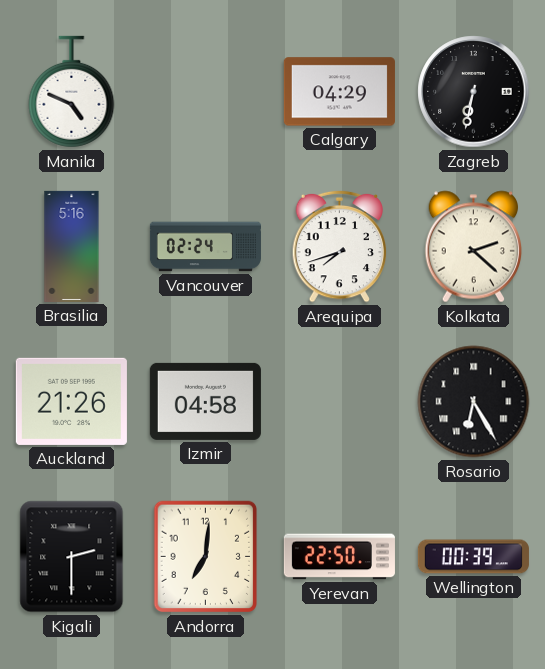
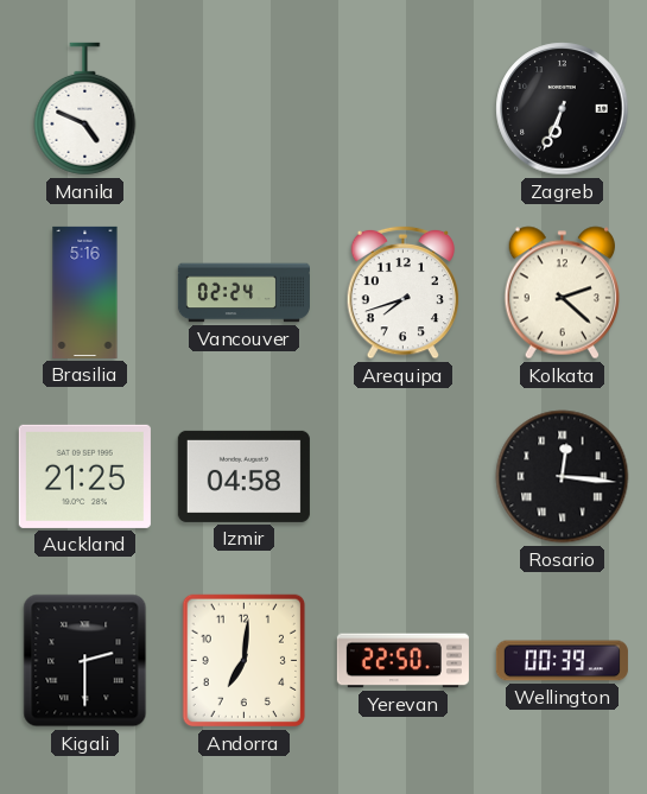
Calgary: 04:29 -> none (339, 92)
Zagreb: 6:32 -> 6:34 (563, 109)
Auckland: 21:26 -> 21:25 (84, 476)
Rosario: 6:25 -> 12:16 (563, 477)
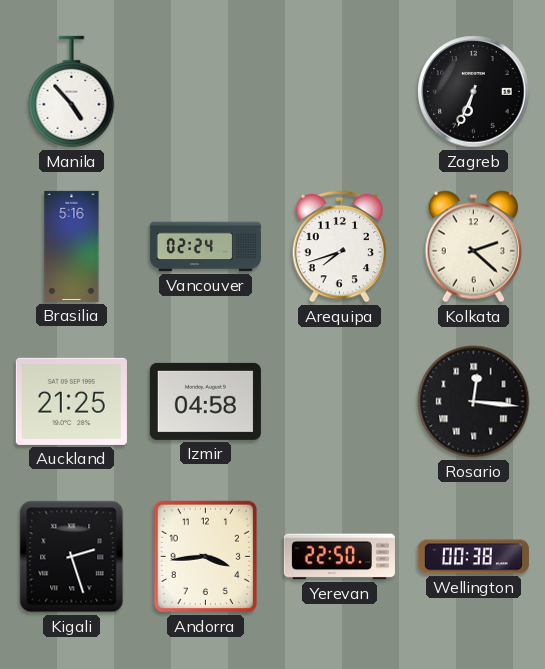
Manila: 4:49 -> 4:53 (72, 92)
Kigali: 2:30 -> 2:27 (72, 557)
Andorra: 7:01 -> 3:44 (206, 557)
Wellington: 00:39 -> 00:38 (473, 557)
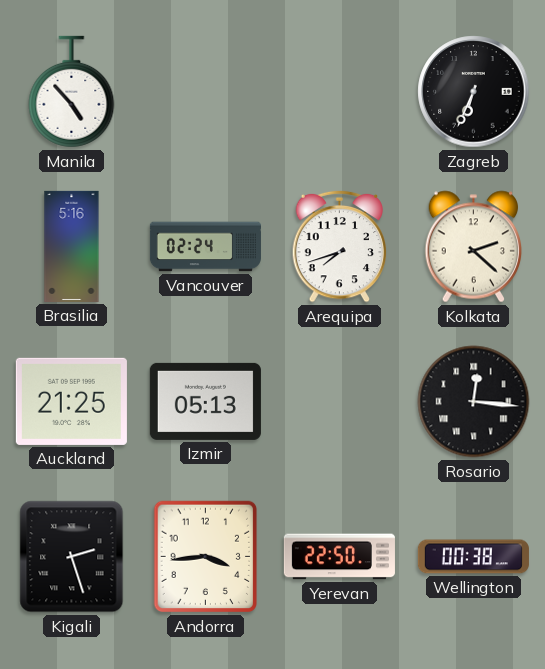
Izmir: 04:58 -> 05:13 (205, 401)
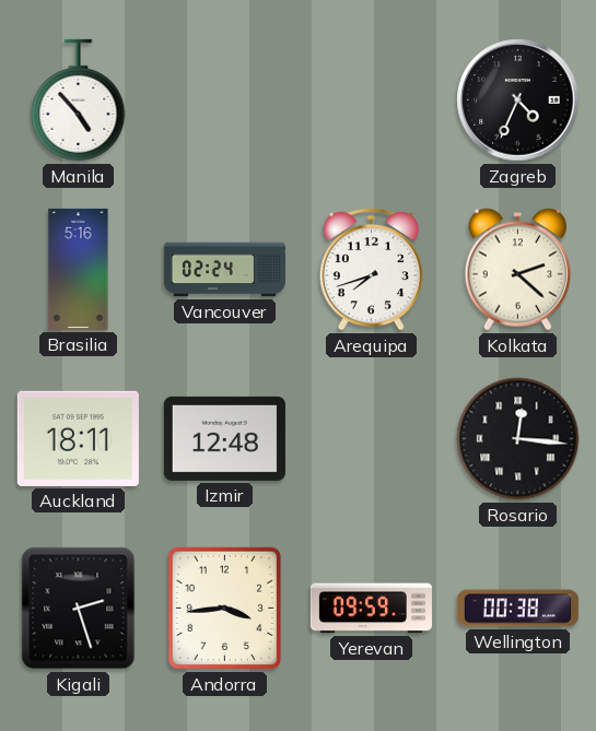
Zagreb: 6:34 -> 4:34 (518, 101)
Auckland: 21:25 -> 18:11 (78, 438)
Izmir: 05:13 -> 12:48 (224, 438)
Yerevan: 22:50 -> 09:59 (371, 609)
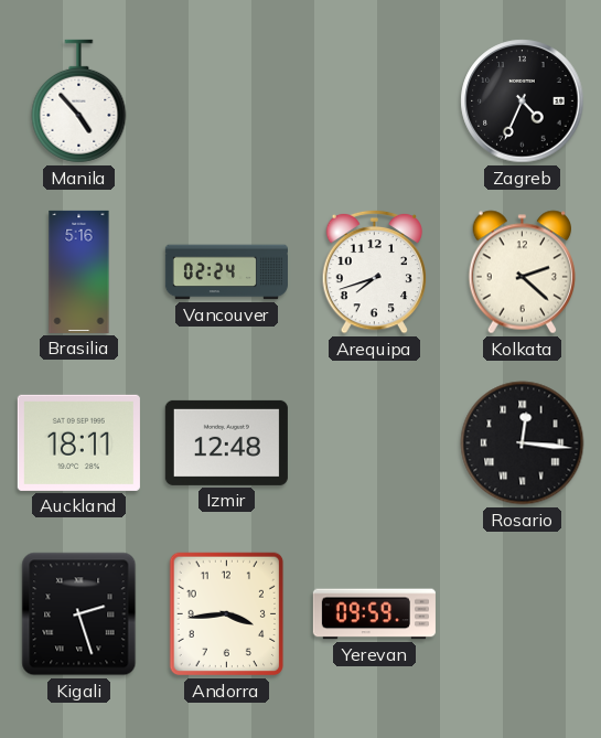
Wellington: 00:38 -> none (517, 609)
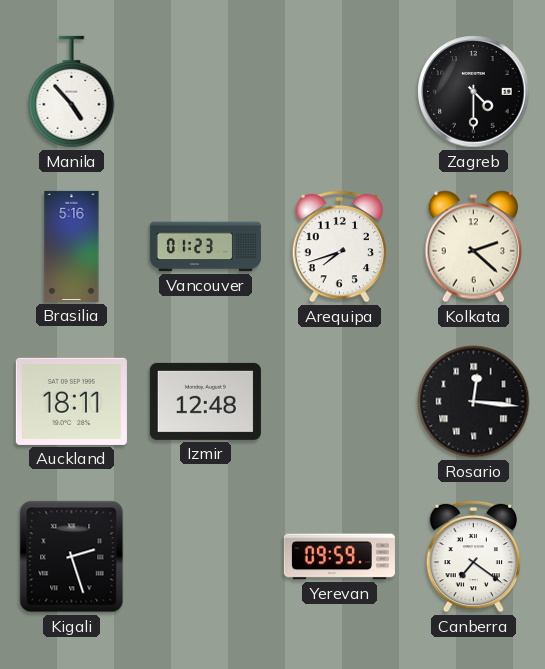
Zagreb: 4:34 -> 4:30 (474, 92)
Vancouver: 02:24 -> 01:23 (205, 247)
Andorra: 3:44 -> none (227, 614)
Canberra: none -> 7:21 (474, 556)
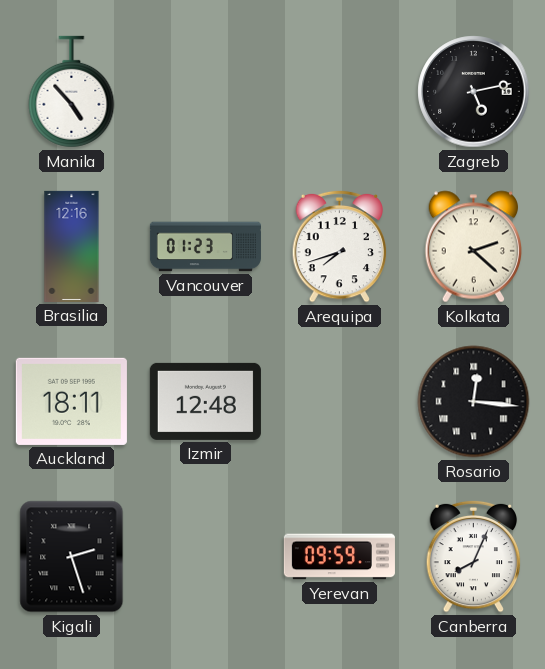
Zagreb: 4:30 -> 5:13 (474, 92)
Brasilia: 5:16 -> 12:16 (72, 246)
Canberra: 7:21 -> 8:04 (474, 556)
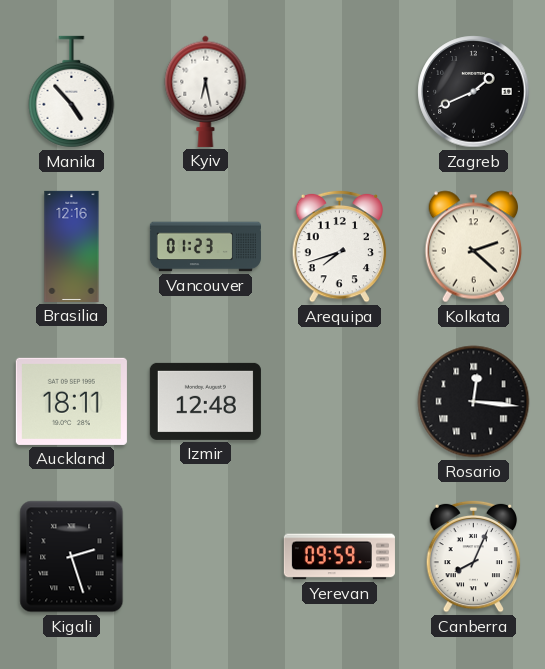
Kyiv: none -> 6:28 (206, 91)
Zagreb: 5:13 -> 1:41 (474, 92)
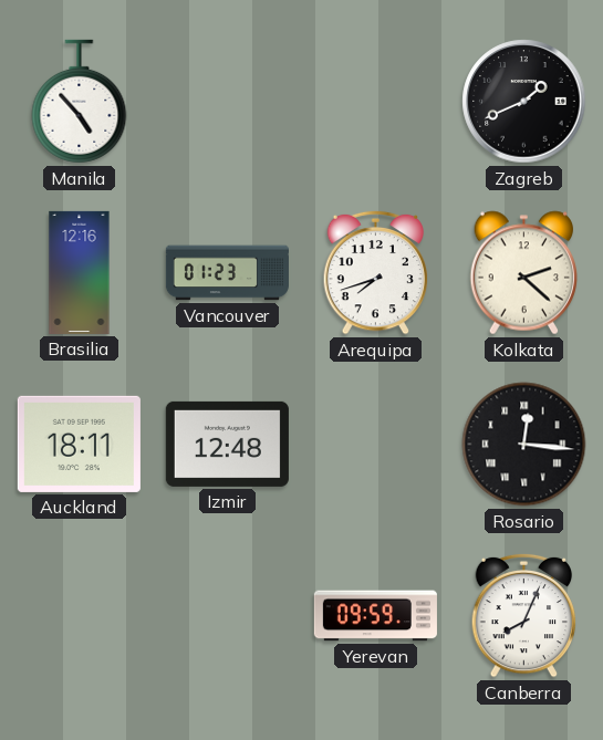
Kyiv: 6:28 -> none (206, 91)
Kigali: 2:27 -> none (72, 557)
